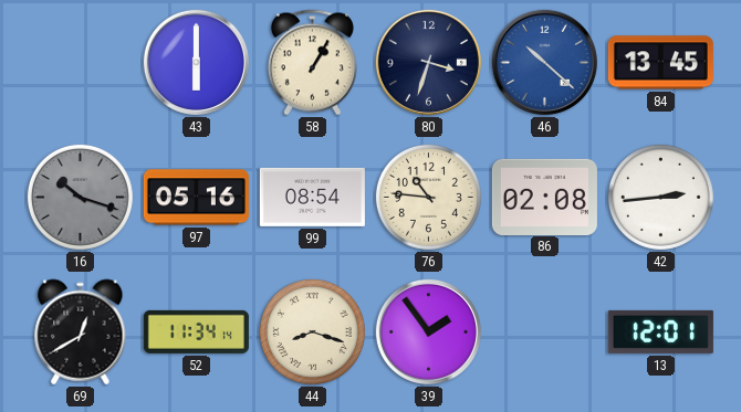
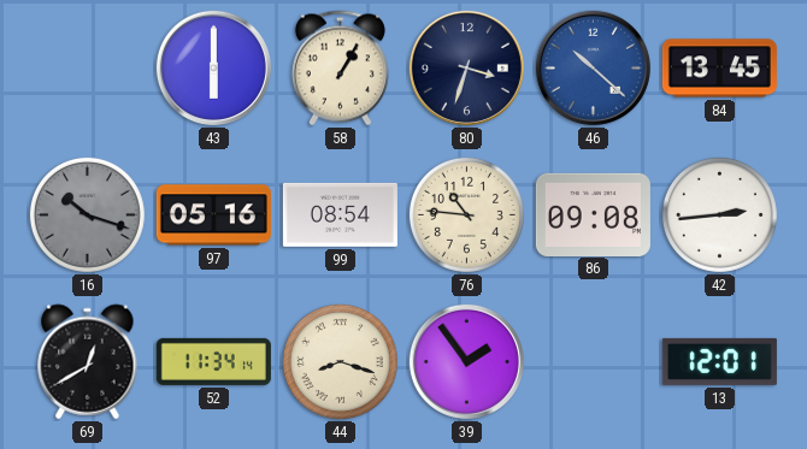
86: 02:08 -> 09:08 (593, 214)
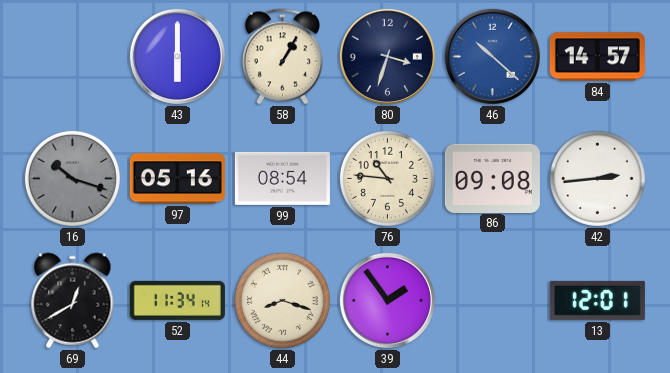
84: 13:45 -> 14:57 (597, 57)
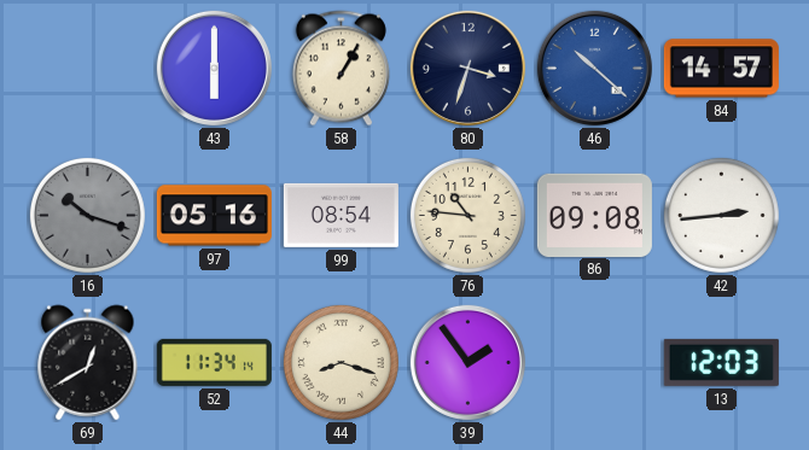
13: 12:01 -> 12:03 (721, 362)
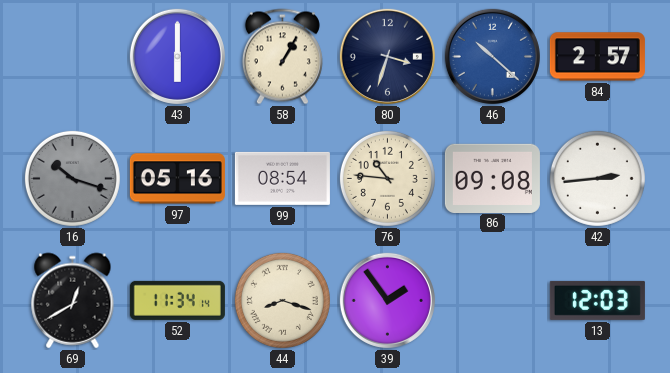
84: 14:57 -> 2:57 (597, 57)
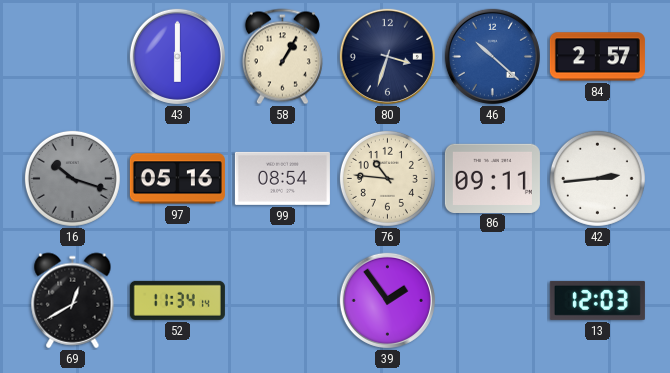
86: 09:08 -> 09:11 (492, 178)
44: 8:18 -> none (282, 300)
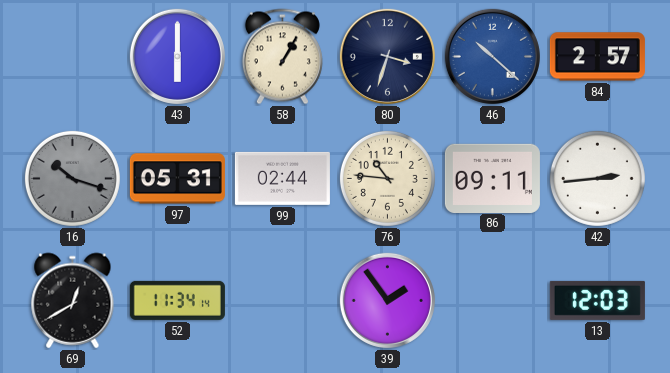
97: 05:16 -> 05:31 (177, 179)
99: 08:54 -> 02:44 (282, 178)
